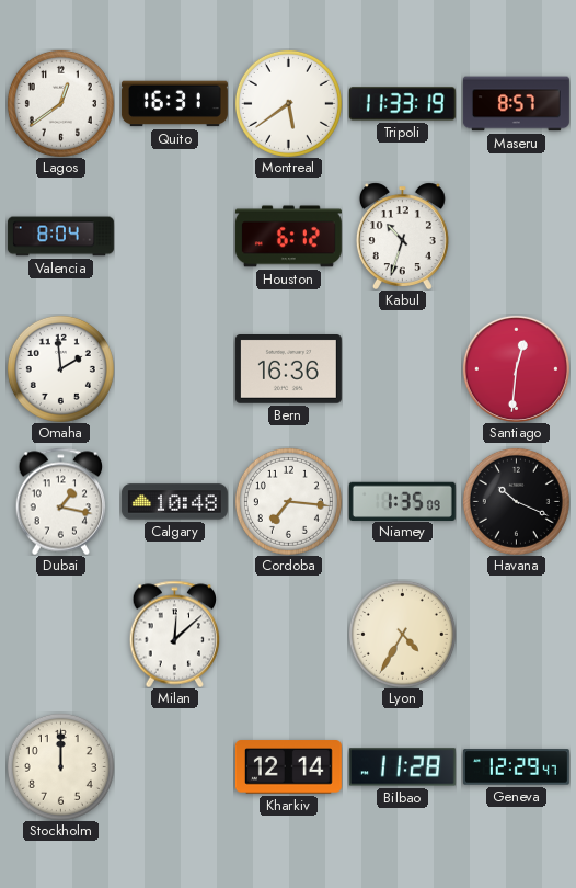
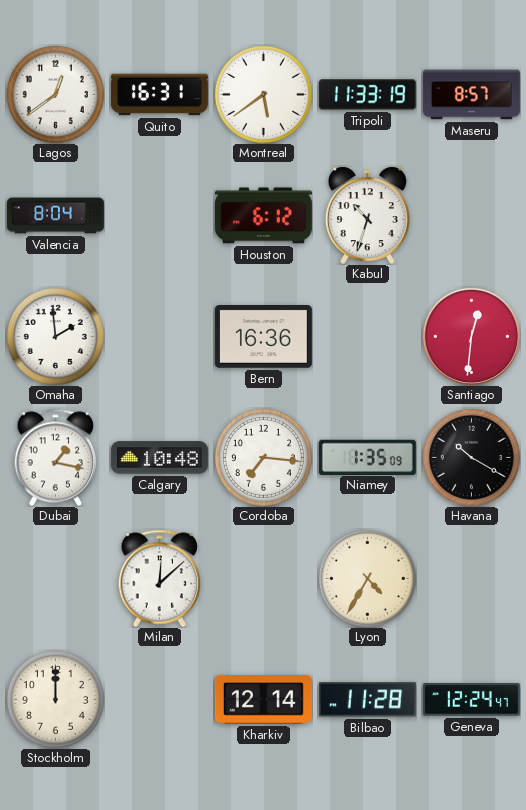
Havana: 10:19 -> 10:20 (471, 457)
Geneva: 12:29 -> 12:24 (471, 700)
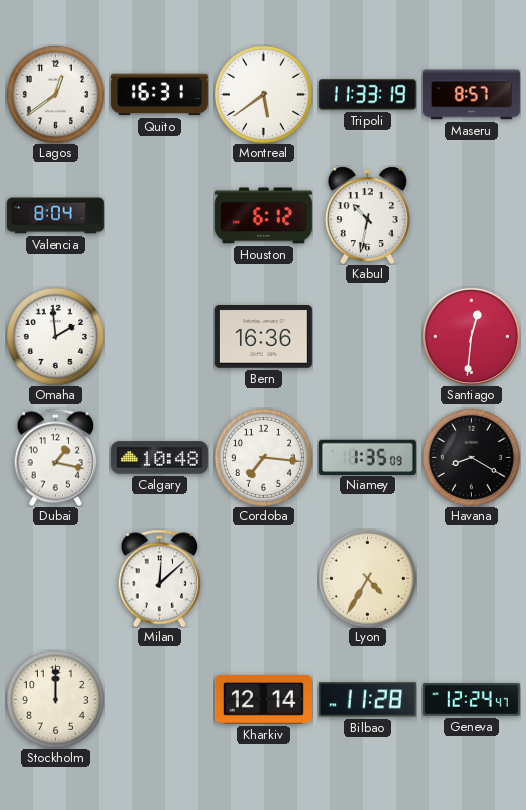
Kabul: 10:33 -> 10:32 (367, 215)
Havana: 10:20 -> 8:20 (471, 457)
